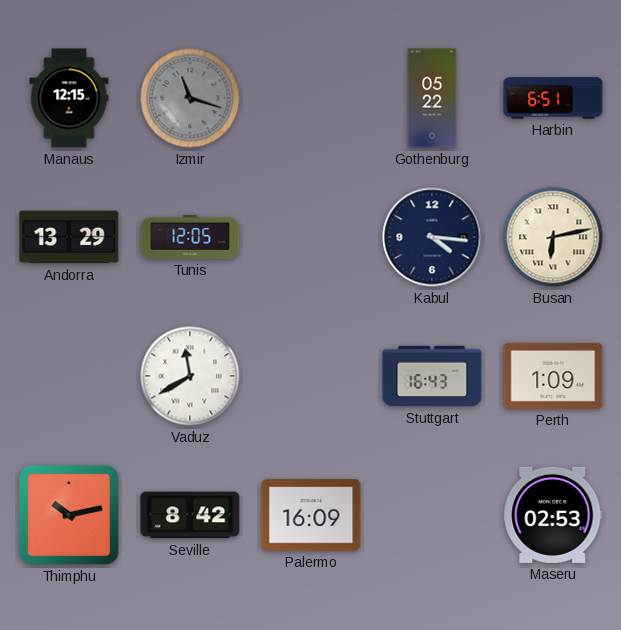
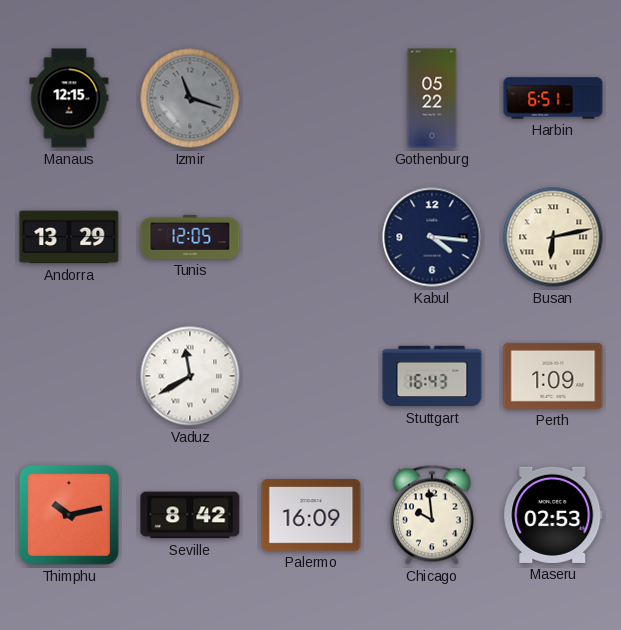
Chicago: none -> 9:59 (432, 515)
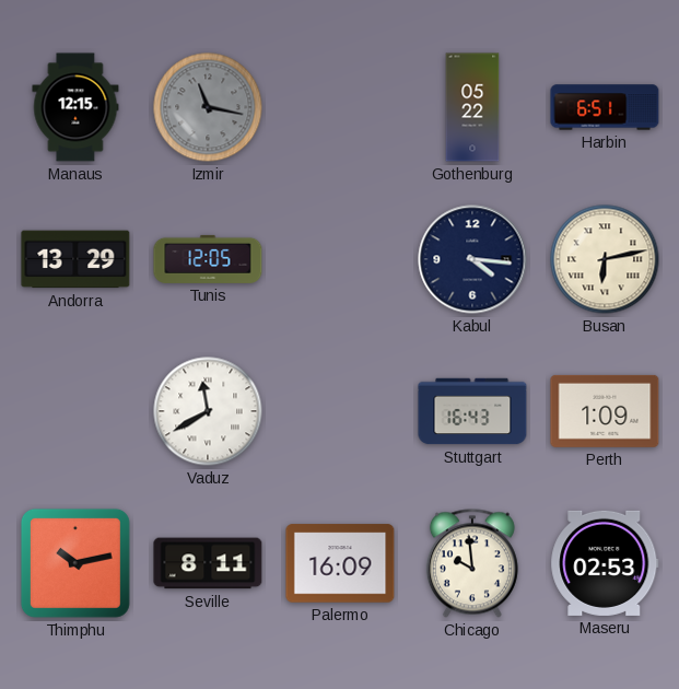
Izmir: 11:18 -> 11:17 (208, 107)
Seville: 8:42 -> 8:11 (208, 563)
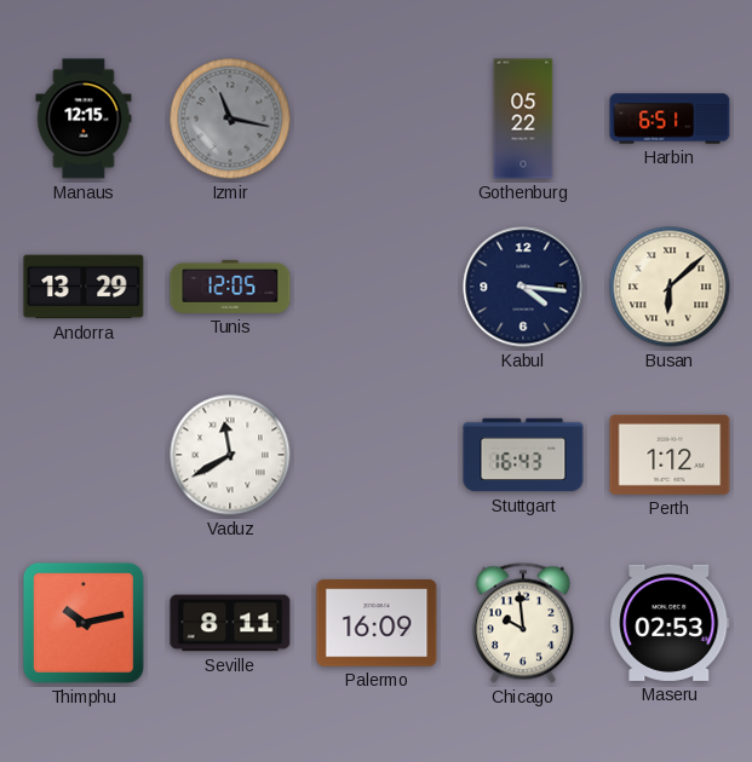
Busan: 6:13 -> 6:08 (670, 287)
Perth: 1:09 -> 1:12 (670, 455)
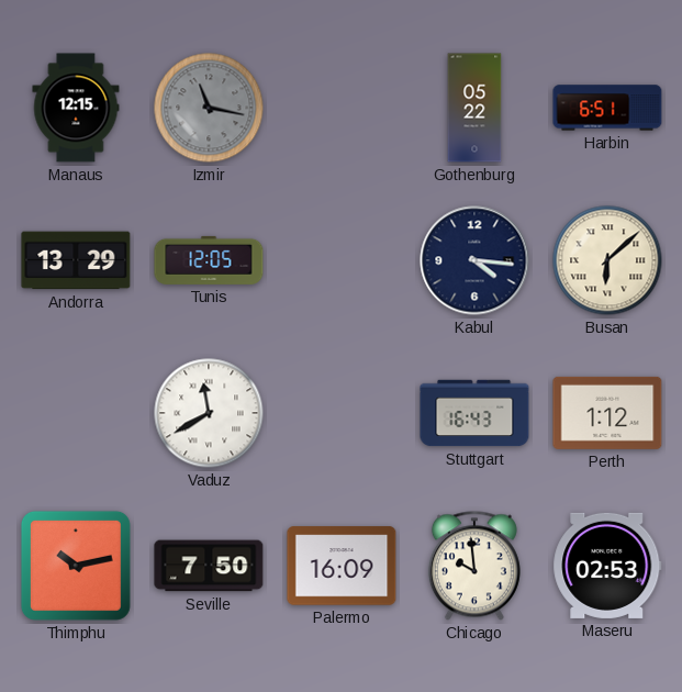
Seville: 8:11 -> 7:50 (209, 566)
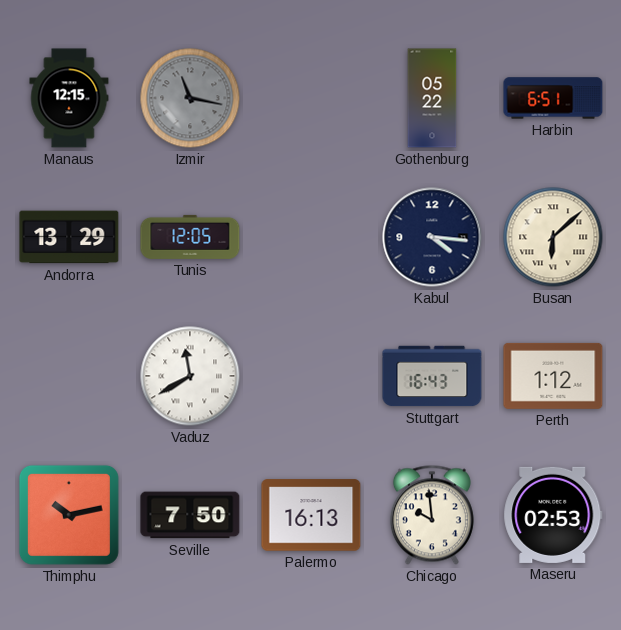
Palermo: 16:09 -> 16:13 (311, 515)
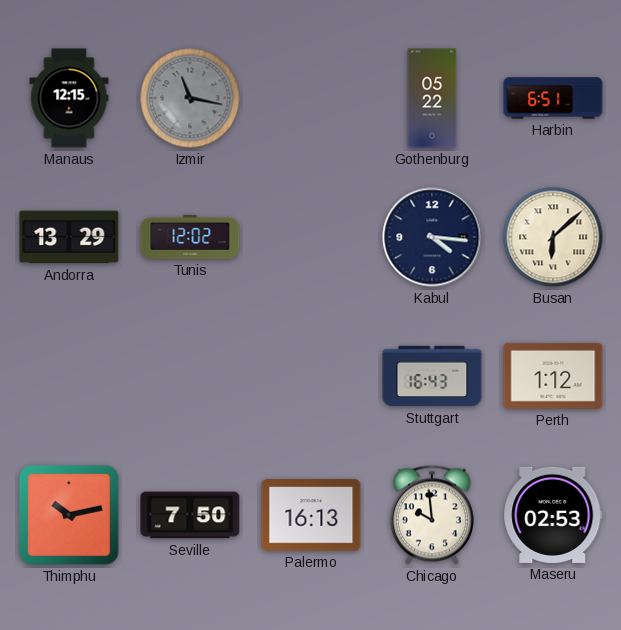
Tunis: 12:05 -> 12:02 (190, 237)
Vaduz: 11:40 -> none (190, 376)
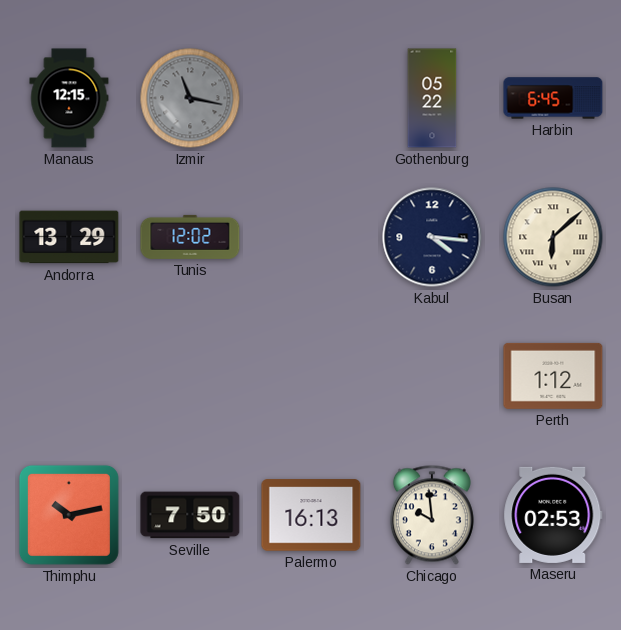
Harbin: 6:51 -> 6:45 (553, 98)
Stuttgart: 16:43 -> none (432, 376)
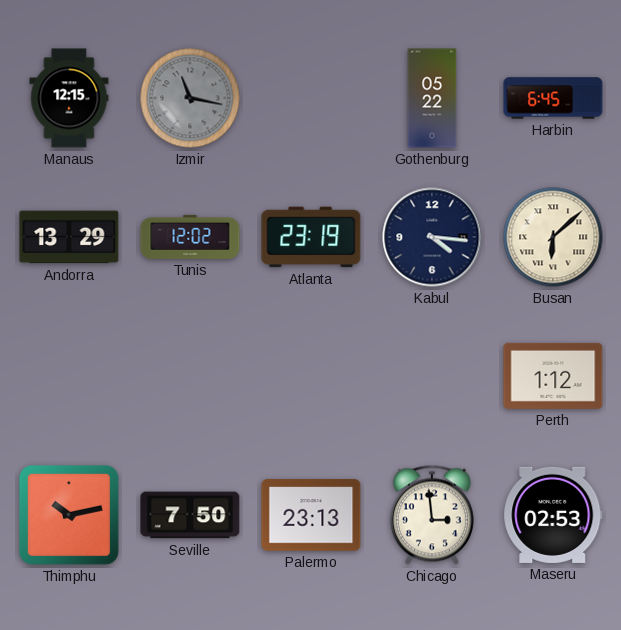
Atlanta: none -> 23:19 (311, 237)
Palermo: 16:13 -> 23:13 (311, 515)
Chicago: 9:59 -> 2:59 (432, 515)
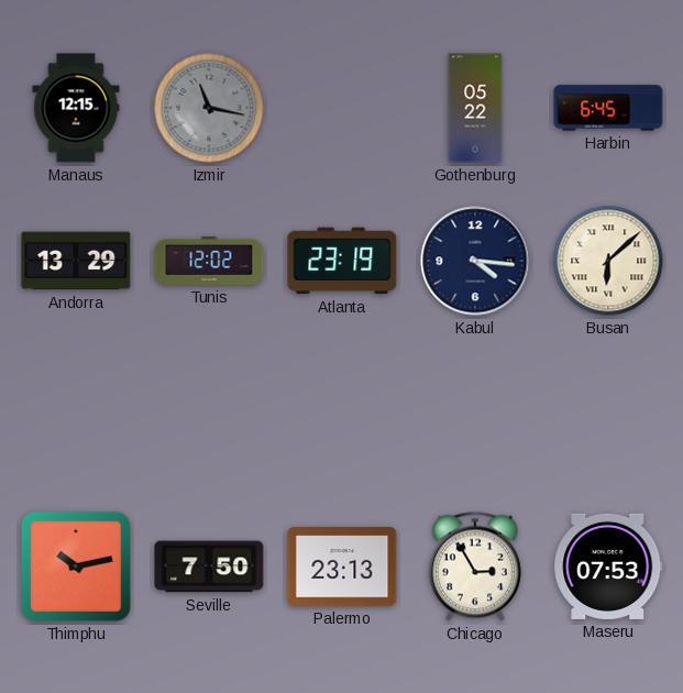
Perth: 1:12 -> none (553, 376)
Chicago: 2:59 -> 2:55 (475, 566)
Maseru: 02:53 -> 07:53 (608, 566)
